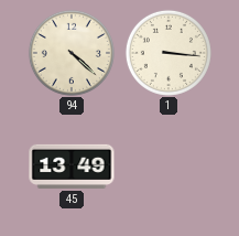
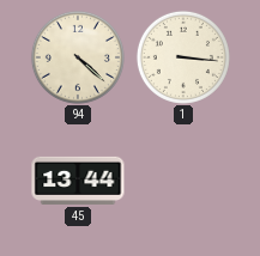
45: 13:49 -> 13:44 (78, 181)
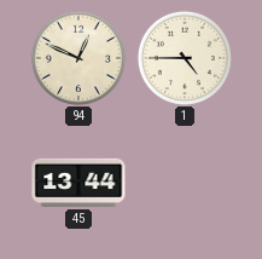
94: 4:22 -> 12:49 (78, 58)
1: 3:16 -> 4:45 (185, 58)
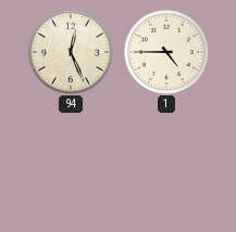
94: 12:49 -> 12:26 (71, 52)
45: 13:44 -> none (78, 183)
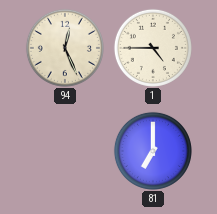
81: none -> 7:00 (153, 151)
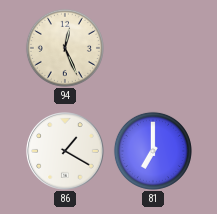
1: 4:45 -> none (153, 48)
86: none -> 1:20 (65, 151)
